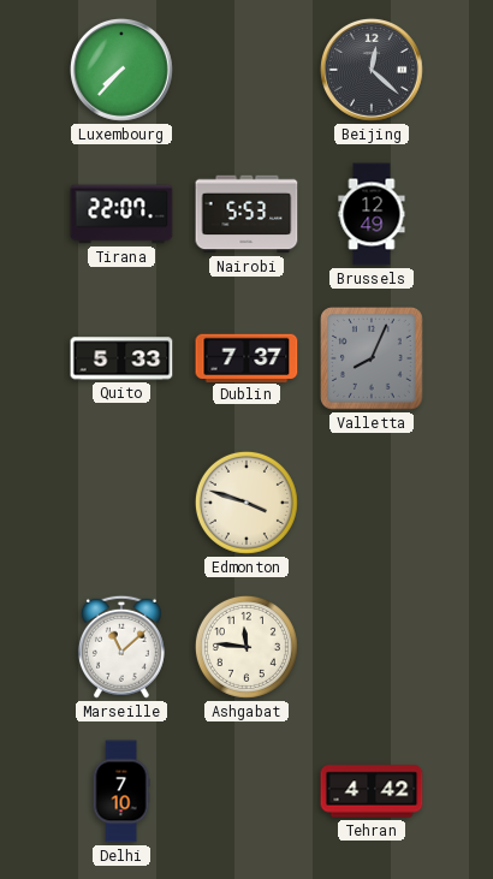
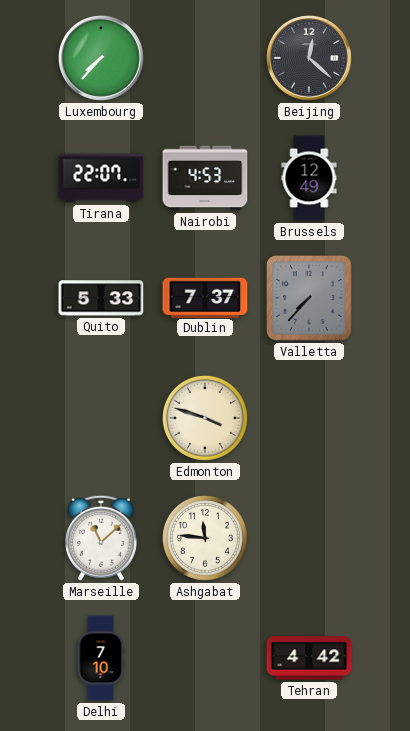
Nairobi: 5:53 -> 4:53 (205, 178)
Valletta: 8:04 -> 7:37 (310, 299)
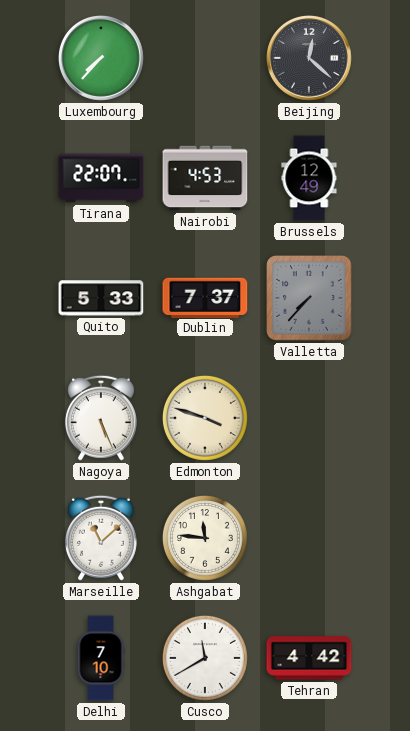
Nagoya: none -> 5:26 (101, 418)
Cusco: none -> 11:40 (205, 658)
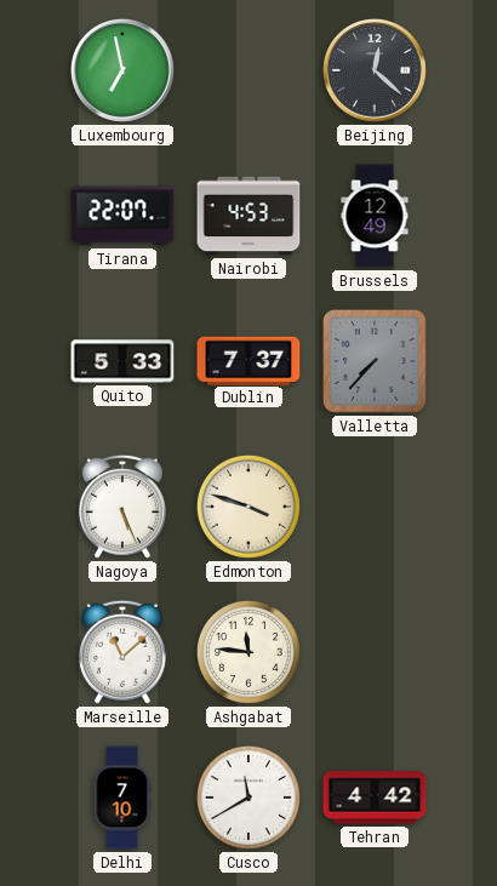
Luxembourg: 7:37 -> 6:58 (122, 70)
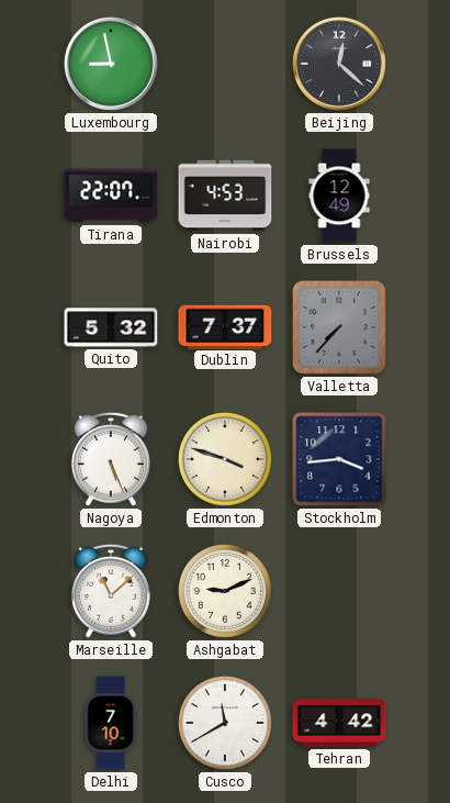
Luxembourg: 6:58 -> 8:58 (111, 64)
Quito: 5:33 -> 5:32 (111, 327)
Stockholm: none -> 3:44 (339, 459)
Ashgabat: 11:46 -> 9:11 (225, 591)
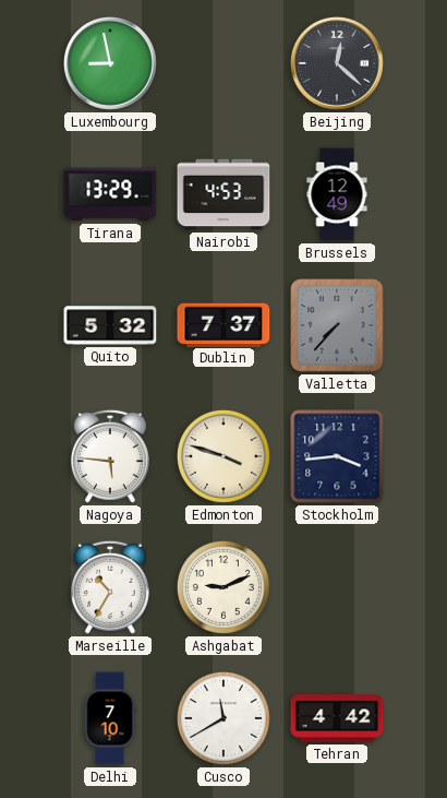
Tirana: 22:07 -> 13:29 (110, 194)
Nagoya: 5:26 -> 5:46 (110, 456)
Marseille: 11:08 -> 10:35 (110, 587)
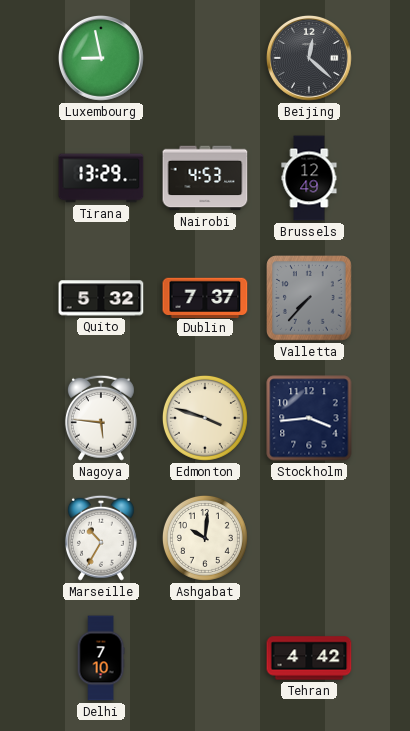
Ashgabat: 9:11 -> 10:01 (205, 538)
Cusco: 11:40 -> none (224, 718)
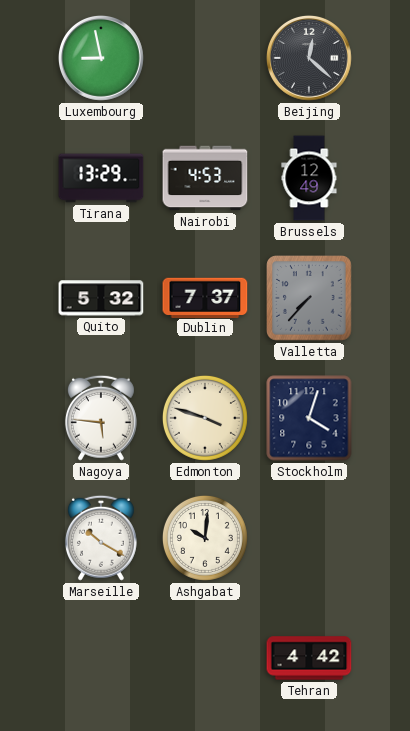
Stockholm: 3:44 -> 4:03 (309, 418)
Marseille: 10:35 -> 10:20 (101, 538)
Delhi: 7:10 -> none (101, 658)
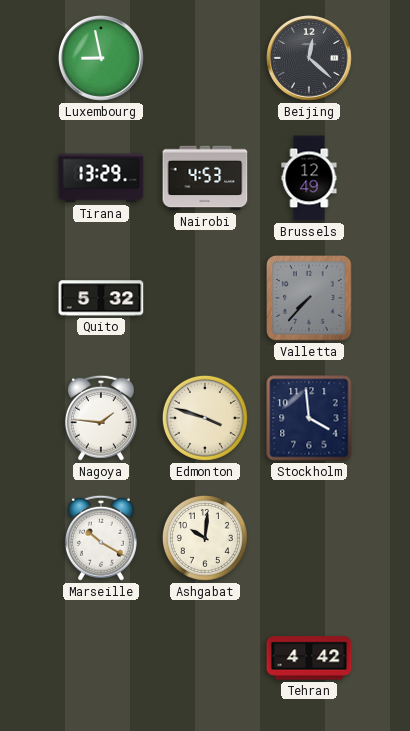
Dublin: 7:37 -> none (205, 297)
Nagoya: 5:46 -> 1:46 (101, 418)
Stockholm: 4:03 -> 3:59 (309, 418)
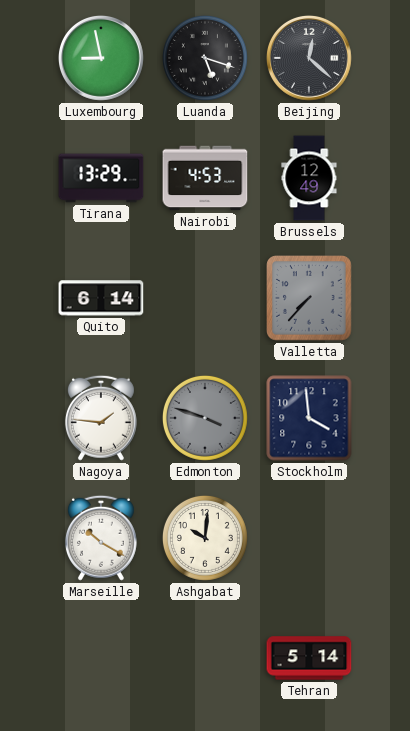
Luanda: none -> 5:18 (205, 58)
Quito: 5:32 -> 6:14 (101, 298)
Edmonton dial: cream -> grey (205, 418)
Tehran: 4:42 -> 5:14 (309, 658)
